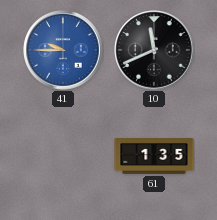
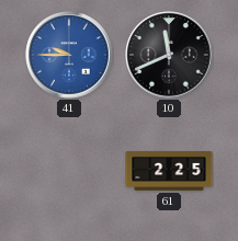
61: 1:35 -> 2:25 (169, 172)
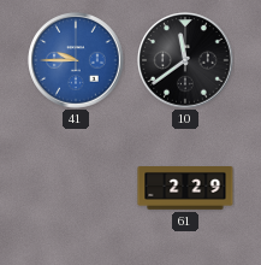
10: 11:41 -> 11:39 (185, 60)
61: 2:25 -> 2:29 (185, 189)
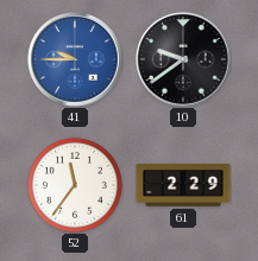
10: 11:39 -> 9:39 (183, 59)
52: none -> 11:36 (75, 185)
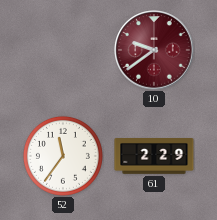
41: 9:45 -> none (75, 59)
10 dial: black -> burgundy (154, 50)
